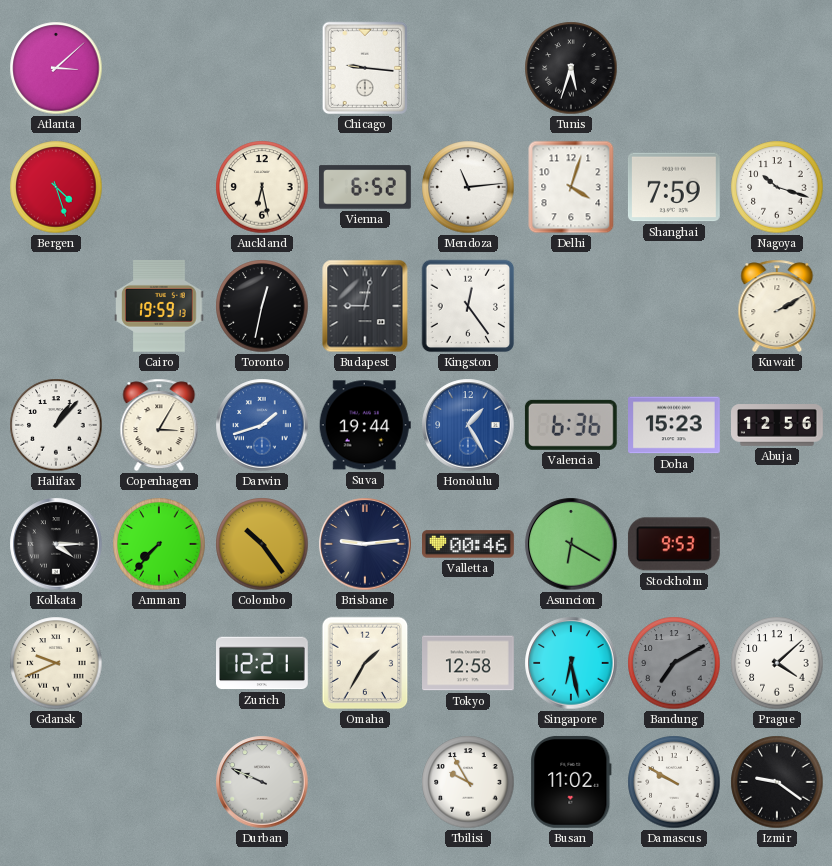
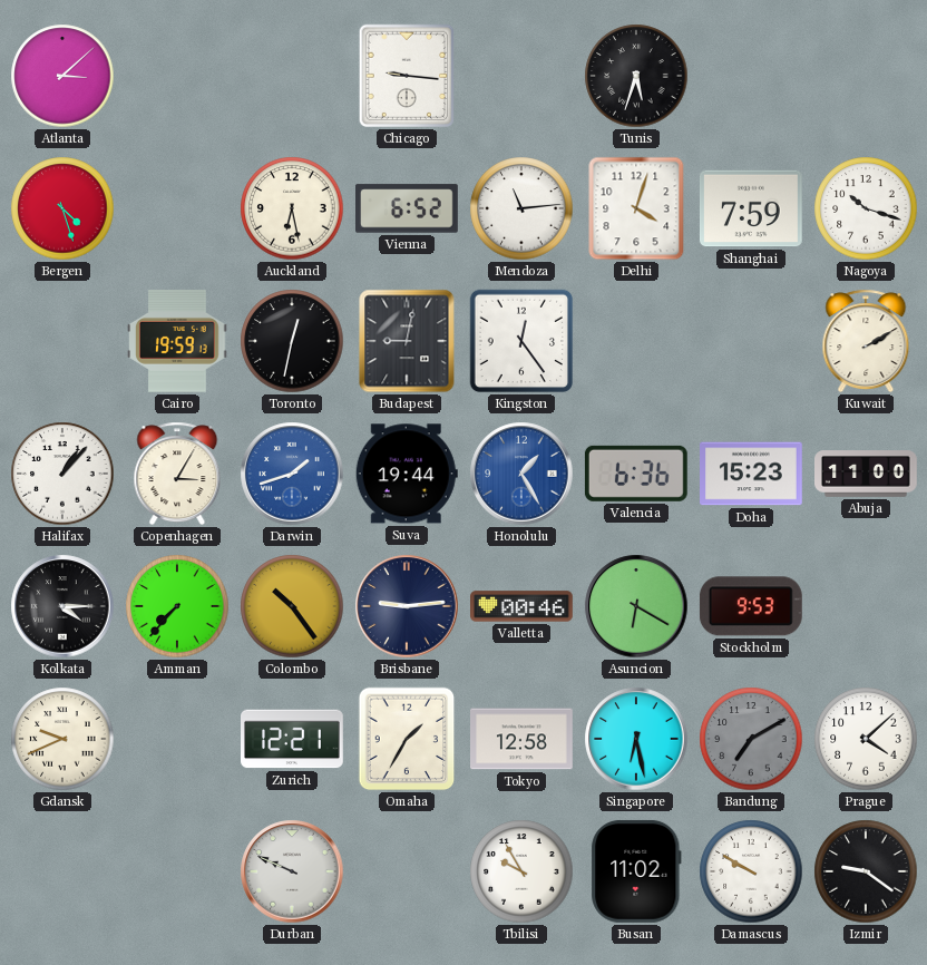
Abuja: 12:56 -> 11:00 (867, 474)
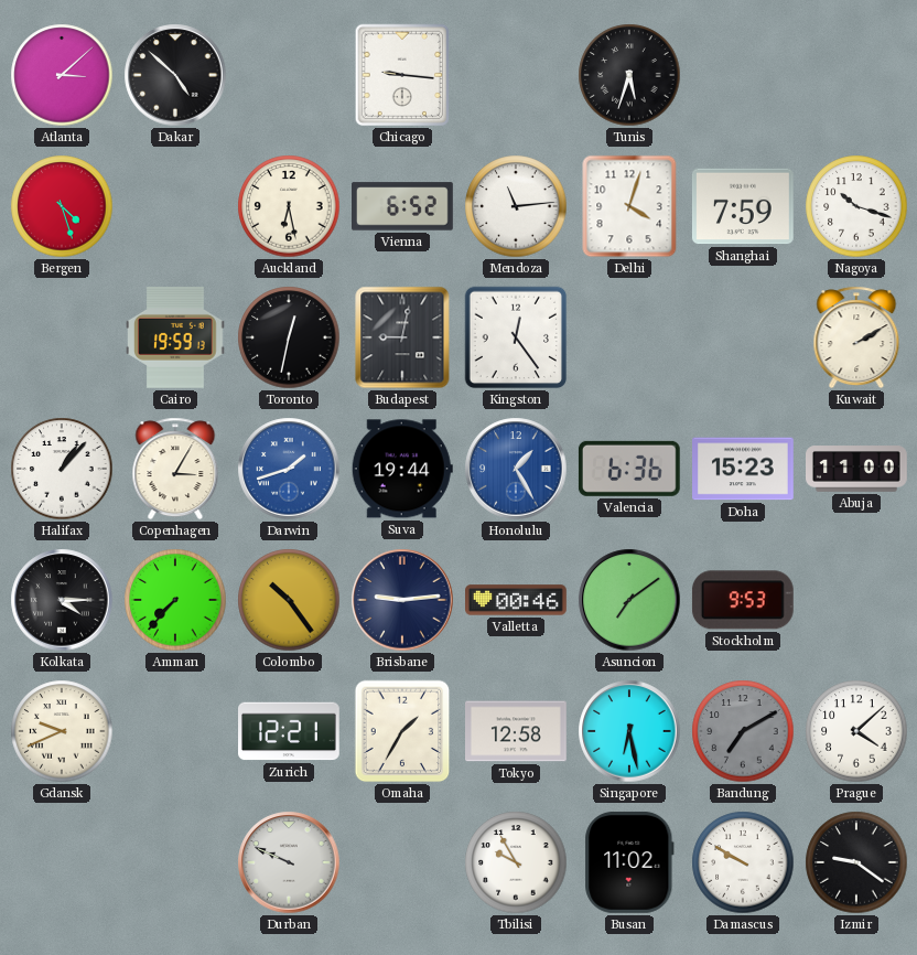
Dakar: none -> 4:52 (175, 75)
Asuncion: 6:20 -> 7:09 (629, 600)
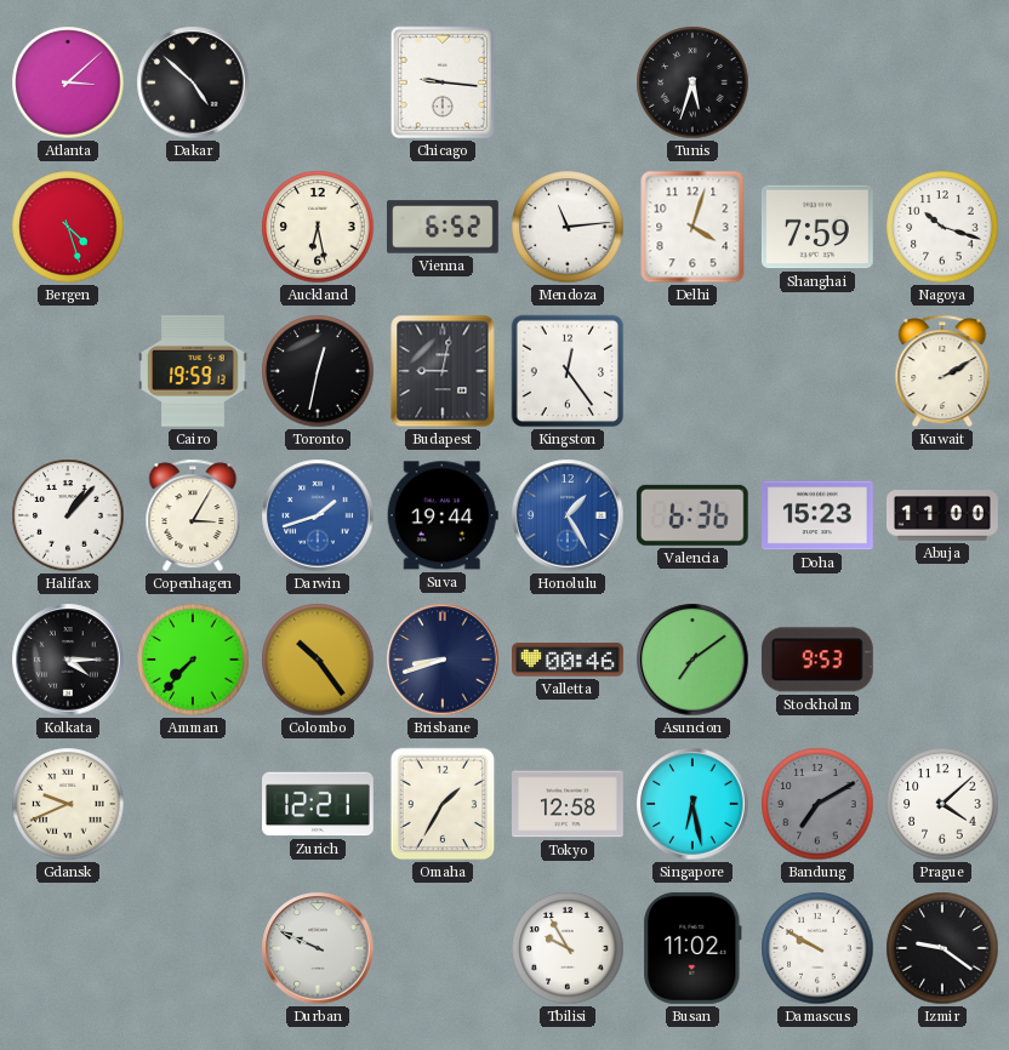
Brisbane: 9:14 -> 8:42 (443, 660)
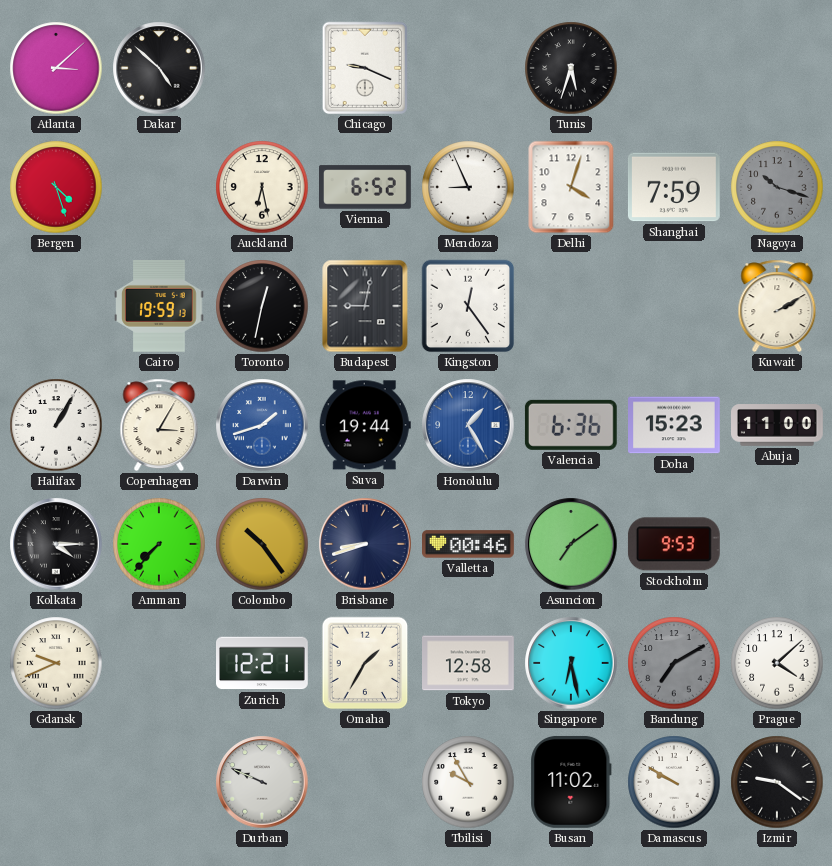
Chicago: 9:16 -> 9:19 (365, 68)
Mendoza: 11:14 -> 8:56 (468, 187)
Nagoya dial: white -> grey (777, 187)
Halifax: 1:07 -> 1:05 (56, 425)
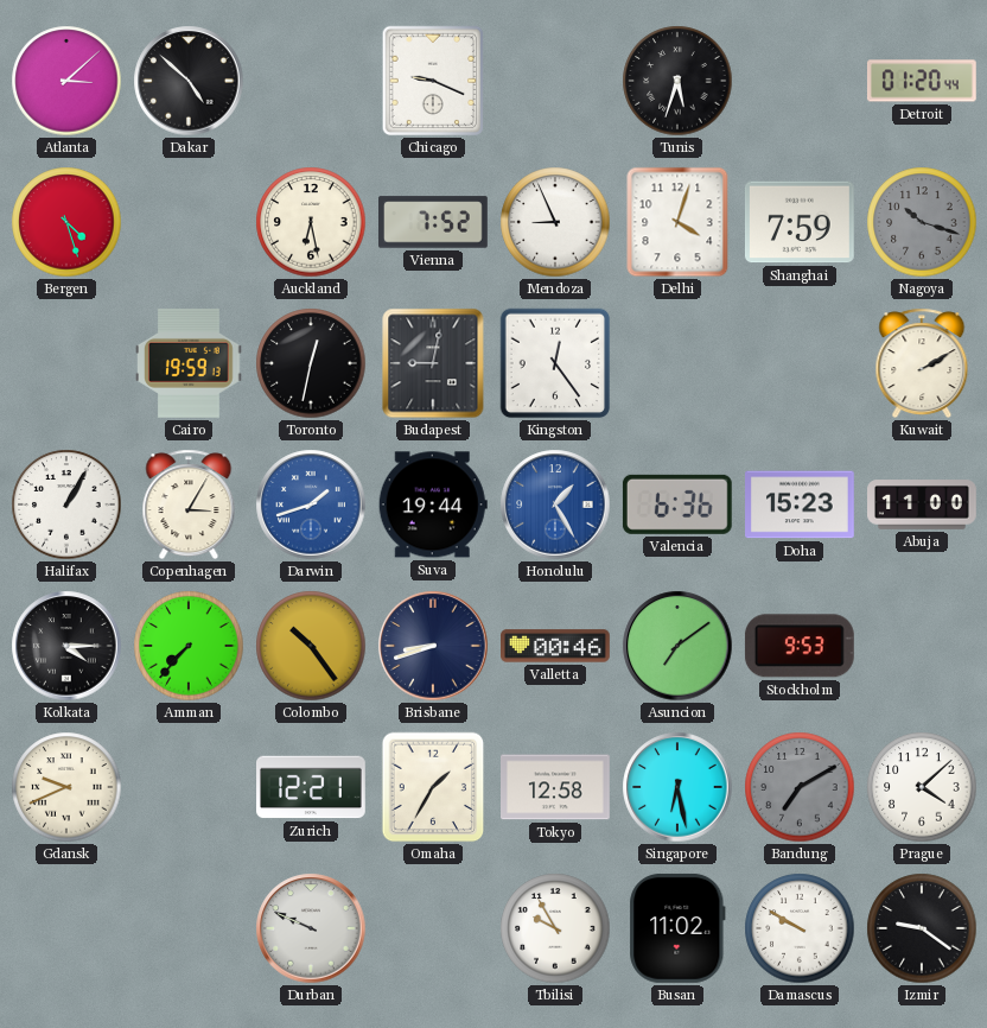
Detroit: none -> 01:20 (922, 81)
Vienna: 6:52 -> 7:52 (434, 222)
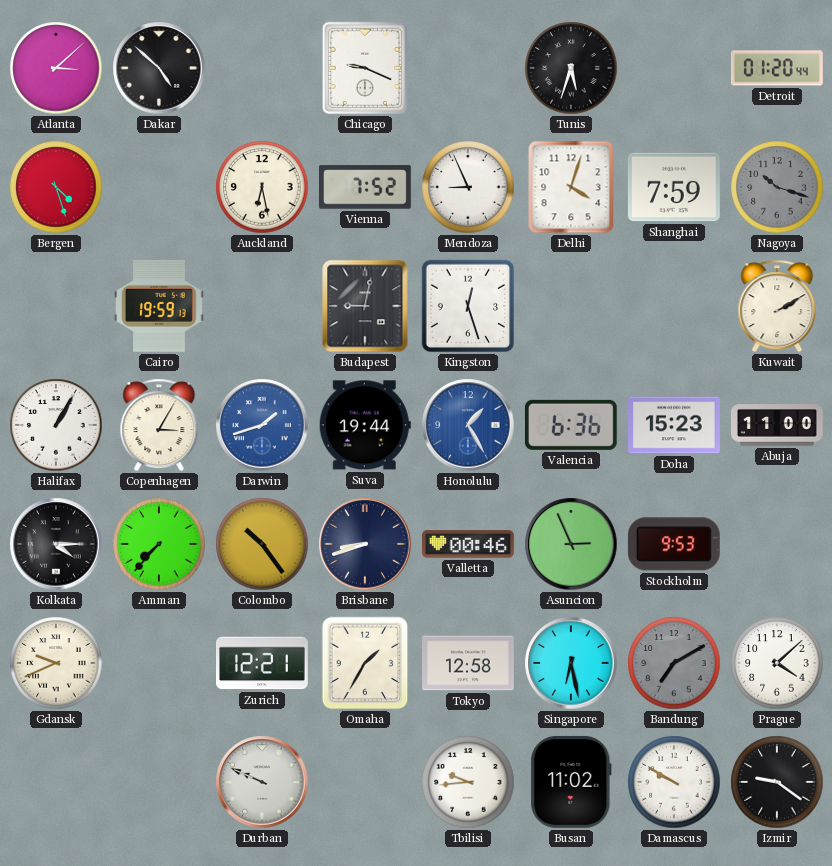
Toronto: 12:32 -> none (311, 363)
Kingston: 12:24 -> 12:27 (468, 306)
Asuncion: 7:09 -> 2:56 (571, 544)
Tbilisi: 9:55 -> 9:44 (468, 782)
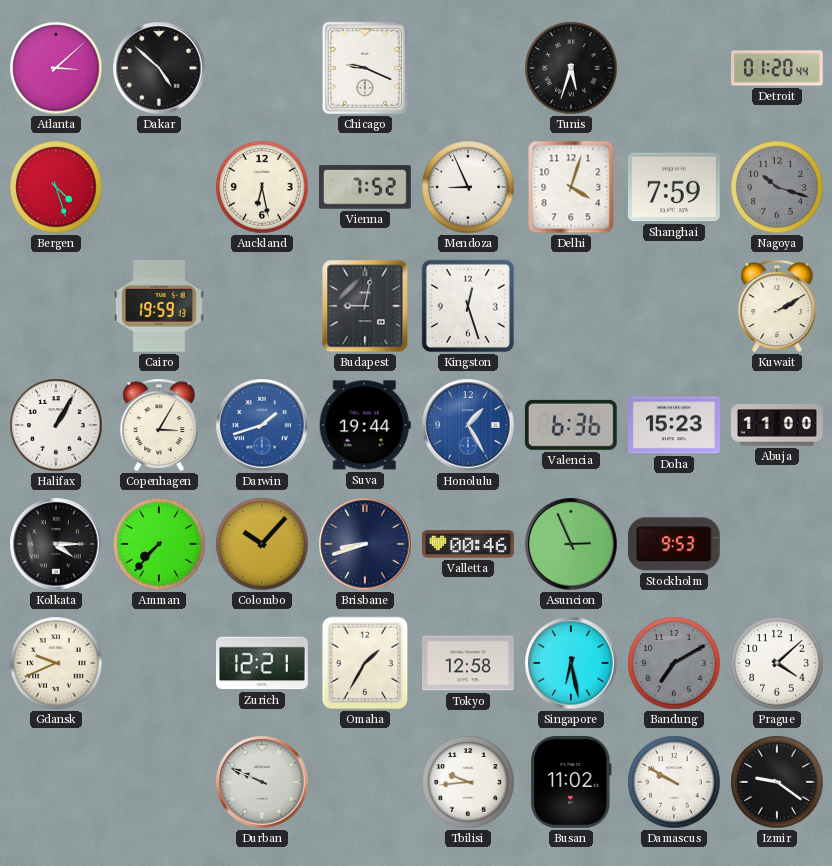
Colombo: 10:24 -> 10:07 (262, 544)
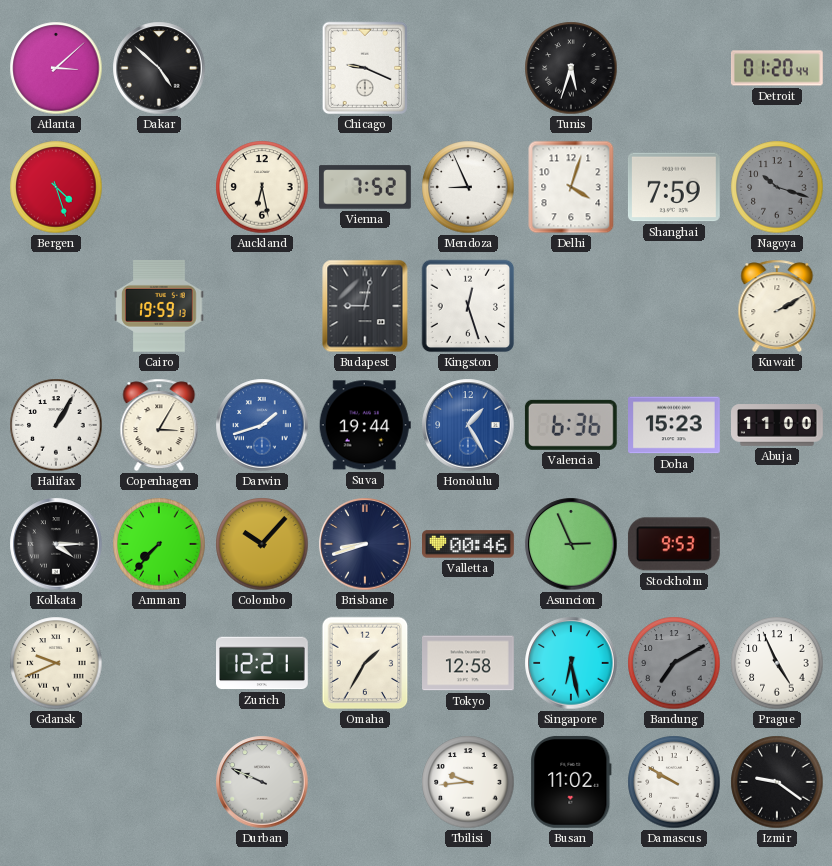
Prague: 4:08 -> 4:56 (777, 663)
